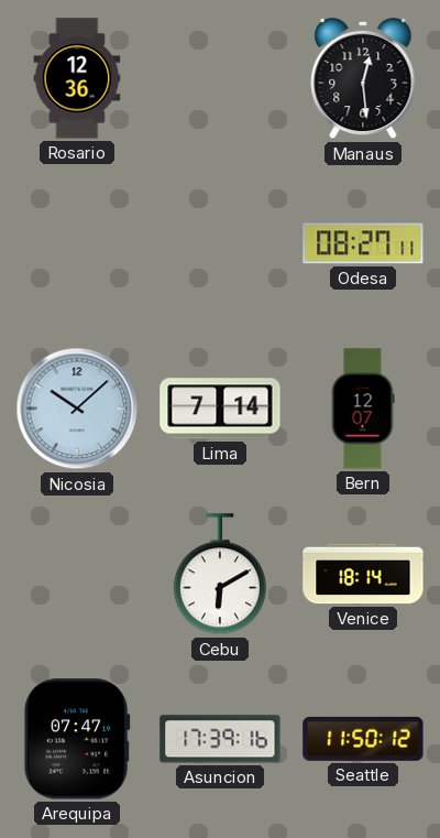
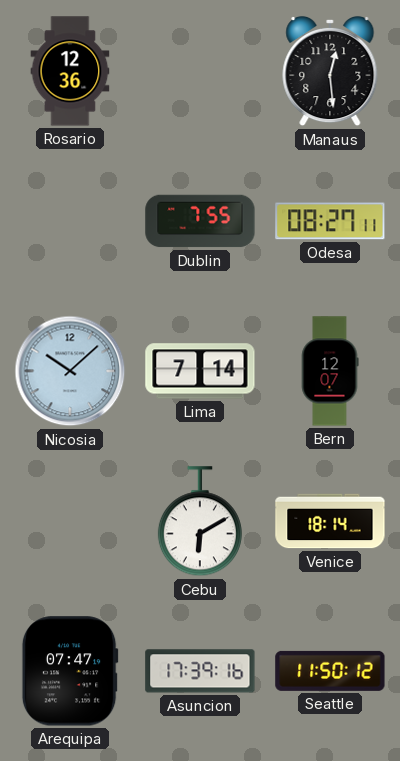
Dublin: none -> 7:55 (200, 221)
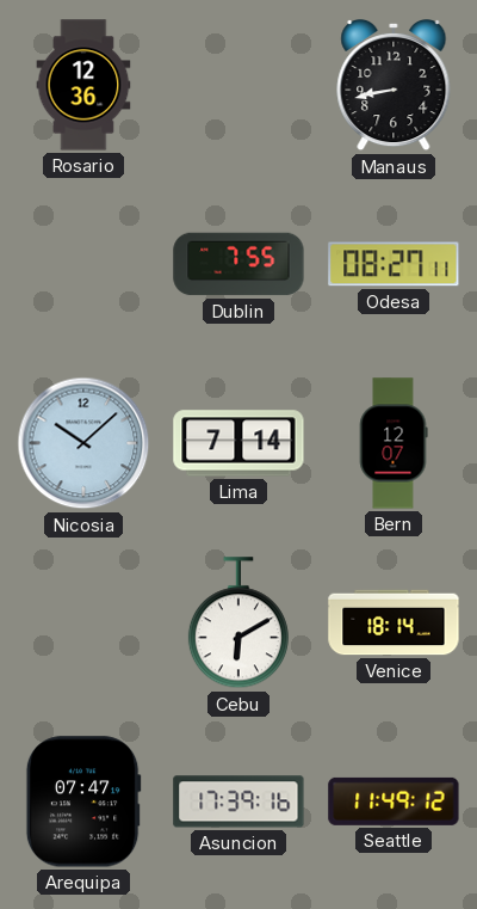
Manaus: 12:29 -> 8:43 (394, 85)
Seattle: 11:50 -> 11:49 (394, 801)
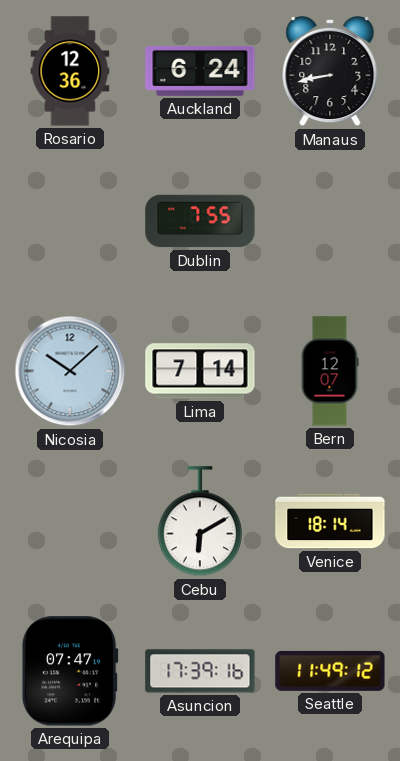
Auckland: none -> 6:24 (200, 71)
Odesa: 08:27 -> none (394, 264)
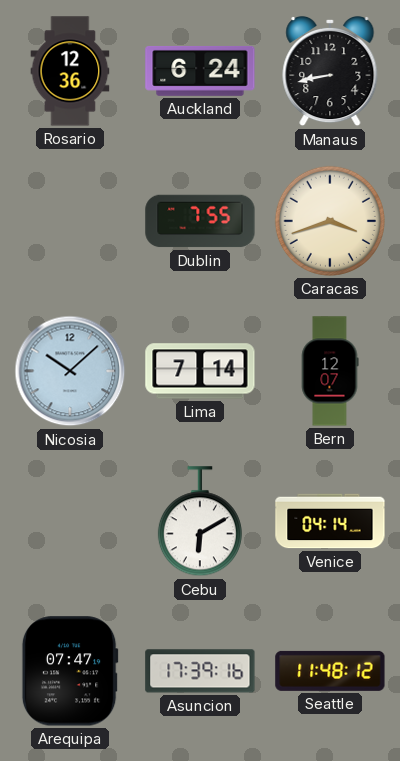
Caracas: none -> 3:42 (330, 221)
Venice: 18:14 -> 04:14 (330, 521)
Seattle: 11:49 -> 11:48 (330, 671)
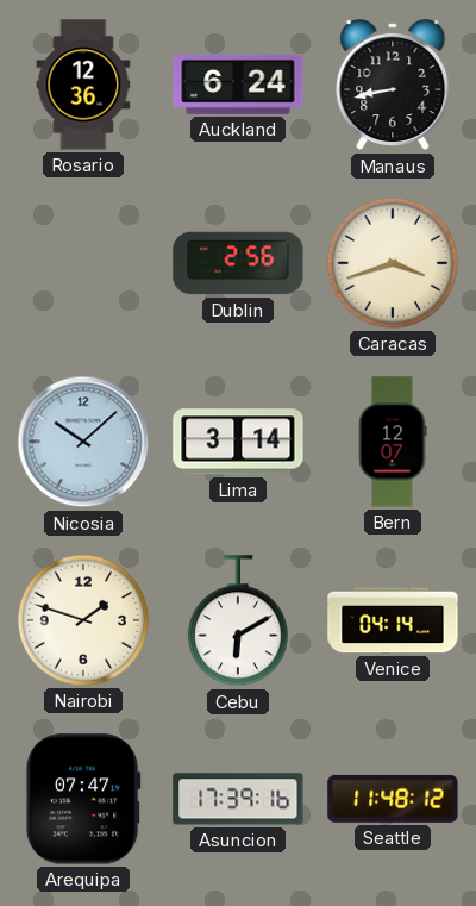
Dublin: 7:55 -> 2:56 (238, 263)
Lima: 7:14 -> 3:14 (238, 442)
Nairobi: none -> 1:48 (83, 620)
